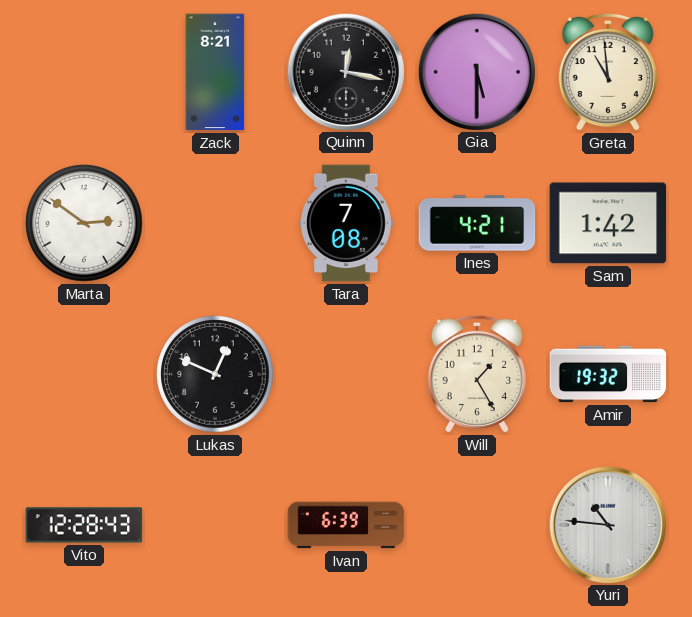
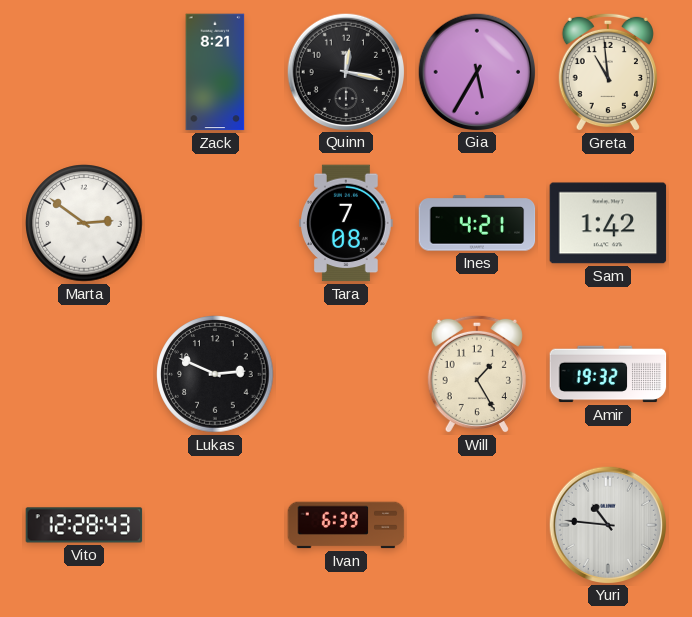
Gia: 5:30 -> 5:35 (476, 71)
Lukas: 12:49 -> 2:49 (215, 374)
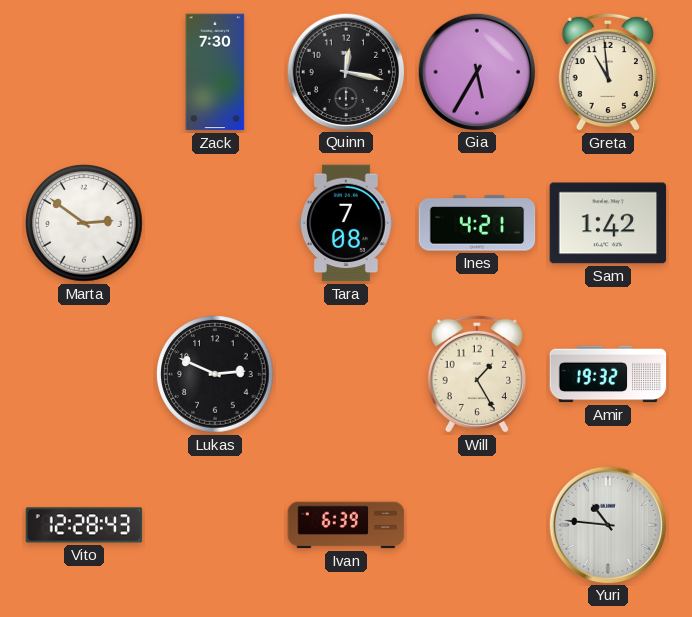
Zack: 8:21 -> 7:30 (215, 72)
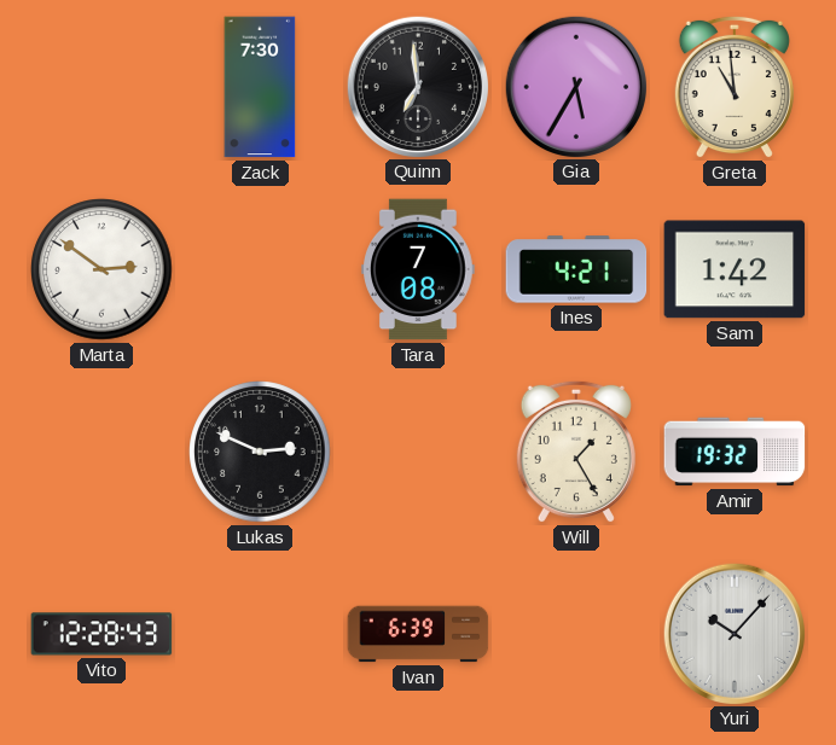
Quinn: 12:17 -> 6:59 (417, 86)
Yuri: 10:46 -> 10:07 (733, 633)
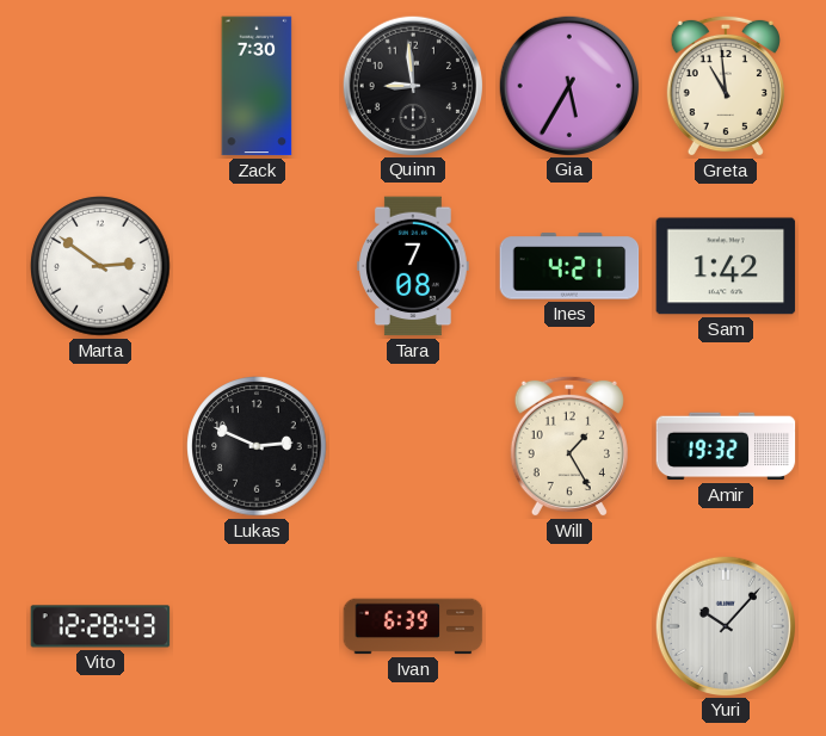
Quinn: 6:59 -> 8:59 (412, 85)
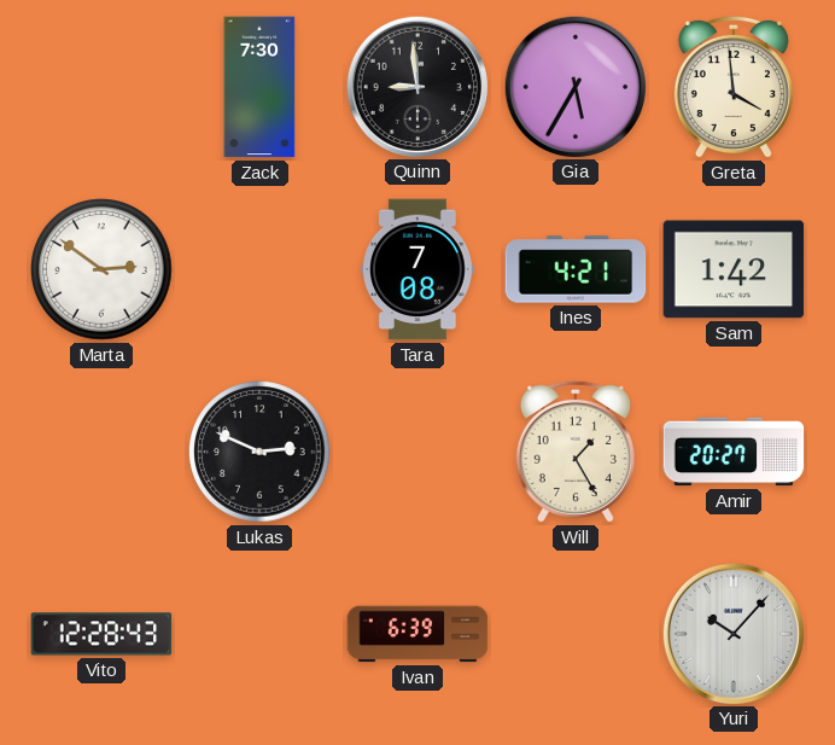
Greta: 10:59 -> 3:59 (734, 87)
Amir: 19:32 -> 20:27 (734, 452)
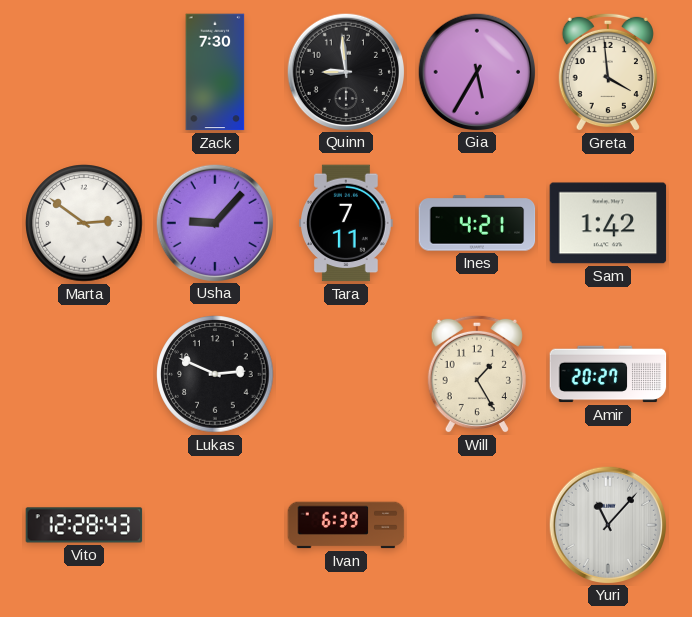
Usha: none -> 9:07 (214, 222)
Tara: 7:08 -> 7:11 (347, 223)
Yuri: 10:07 -> 11:07 (607, 524)
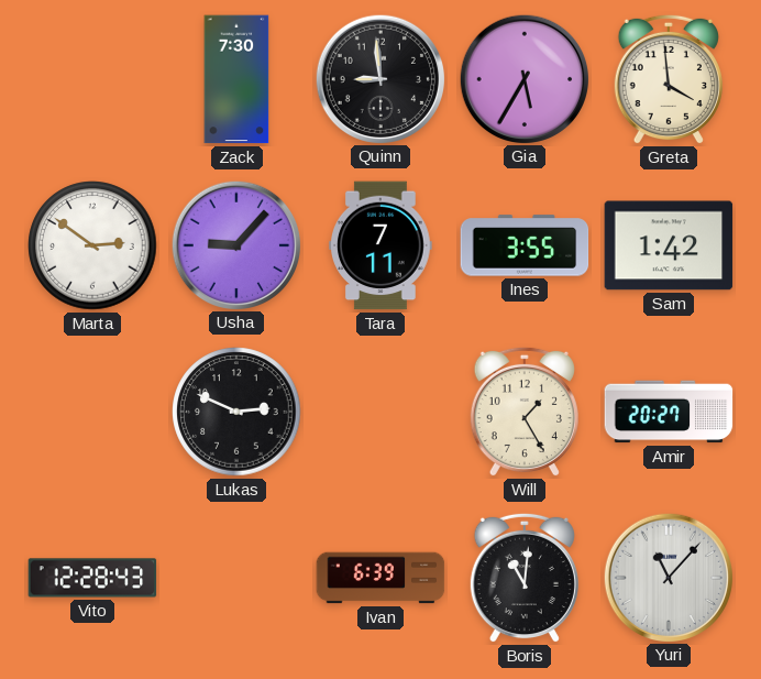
Ines: 4:21 -> 3:55 (525, 245)
Boris: none -> 11:01 (525, 578)
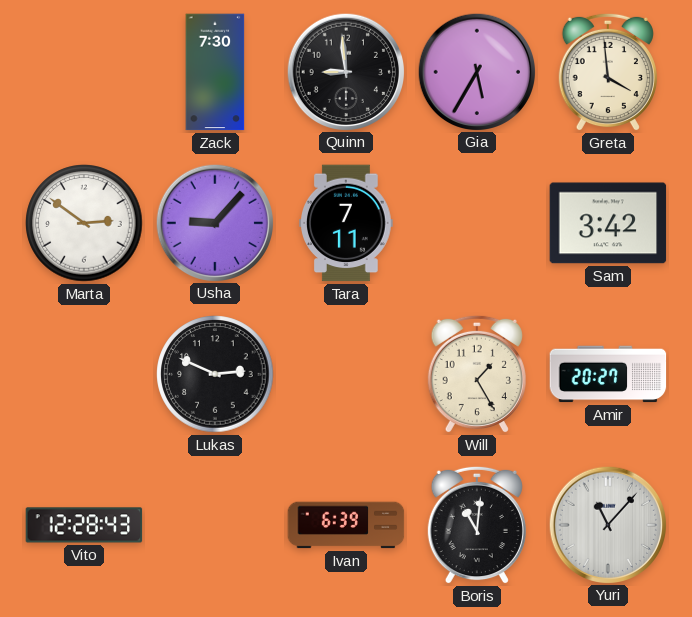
Ines: 3:55 -> none (525, 245)
Sam: 1:42 -> 3:42 (608, 223)
